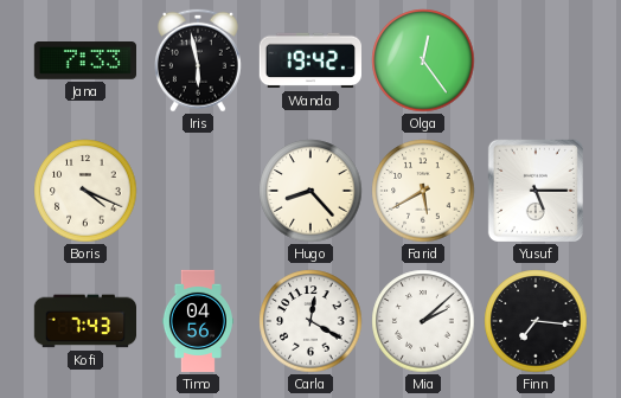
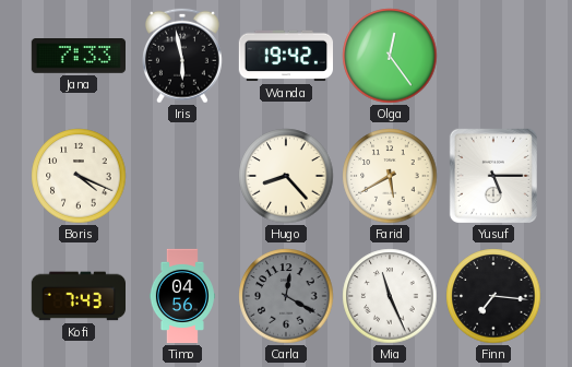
Carla dial: white -> grey (286, 296)
Mia: 2:08 -> 11:26 (390, 296)
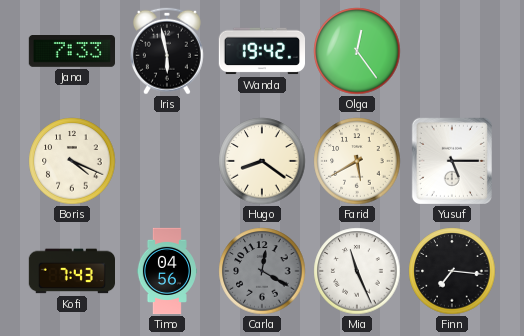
Hugo: 8:23 -> 8:21 (262, 161)
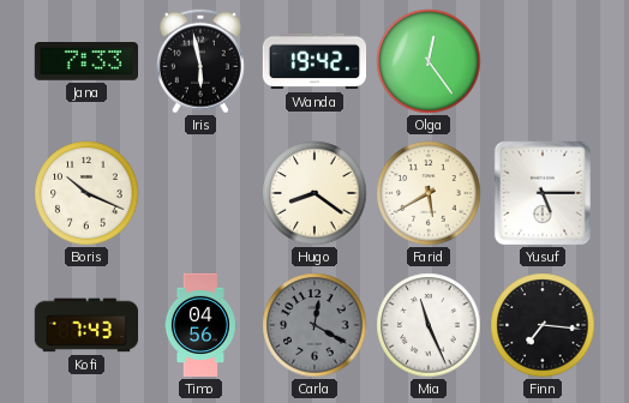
Boris: 4:19 -> 10:19 (86, 193)
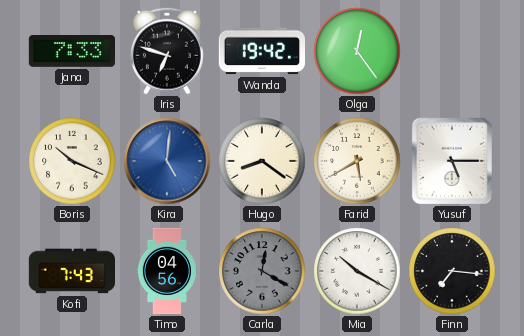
Iris: 5:58 -> 6:48 (167, 51)
Kira: none -> 5:01 (167, 161)
Mia: 11:26 -> 10:20 (357, 271)
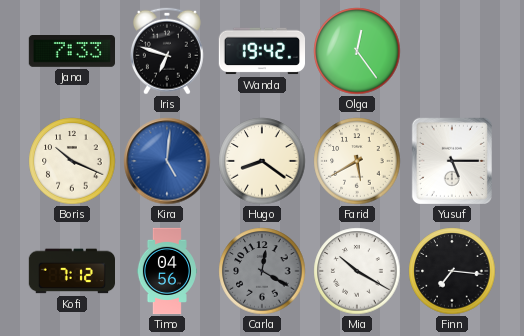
Kofi: 7:43 -> 7:12 (71, 271)
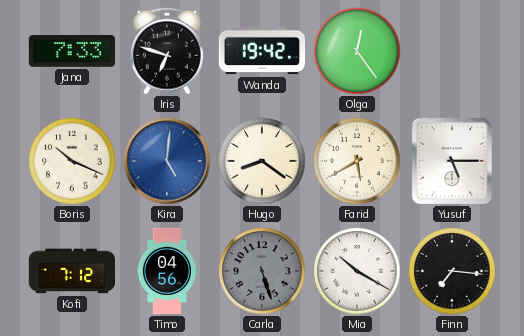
Carla: 12:20 -> 5:27 (262, 271)
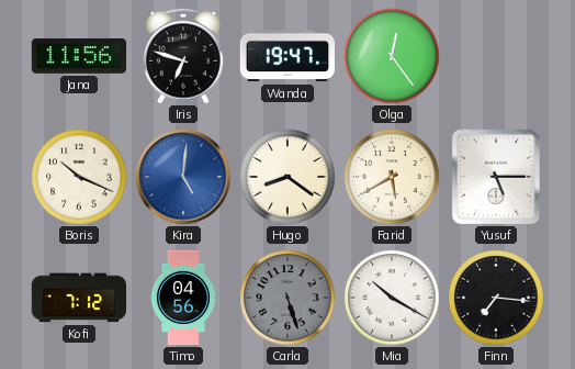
Jana: 7:33 -> 11:56 (78, 57)
Wanda: 19:42 -> 19:47 (286, 56)
